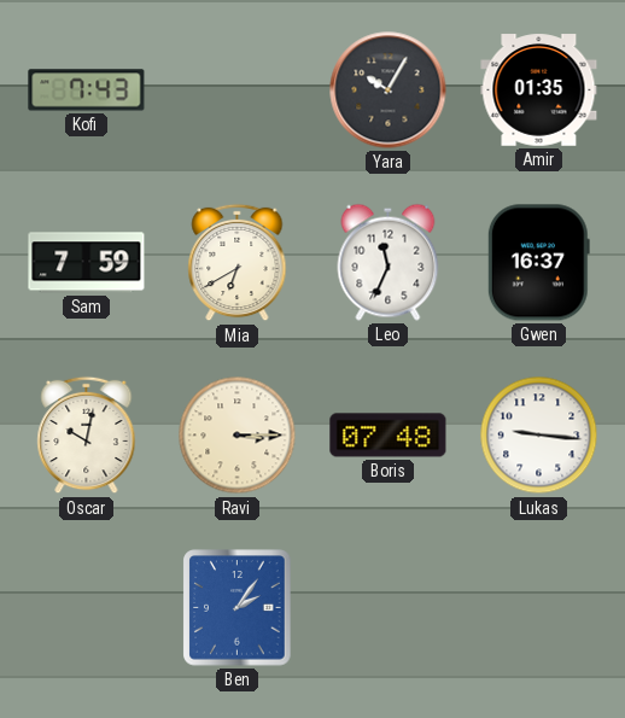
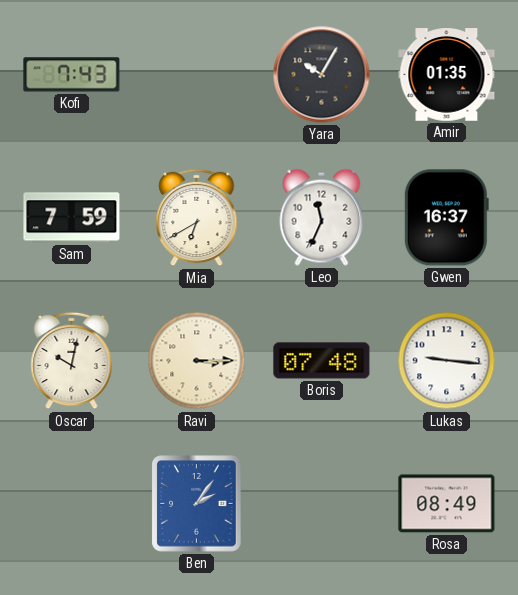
Rosa: none -> 08:49 (447, 504)
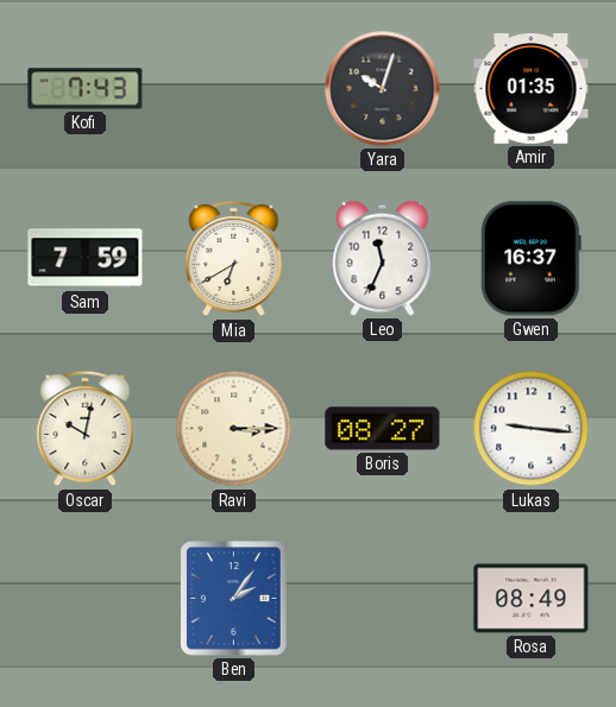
Yara: 10:05 -> 10:03 (383, 89)
Boris: 07:48 -> 08:27 (383, 429)
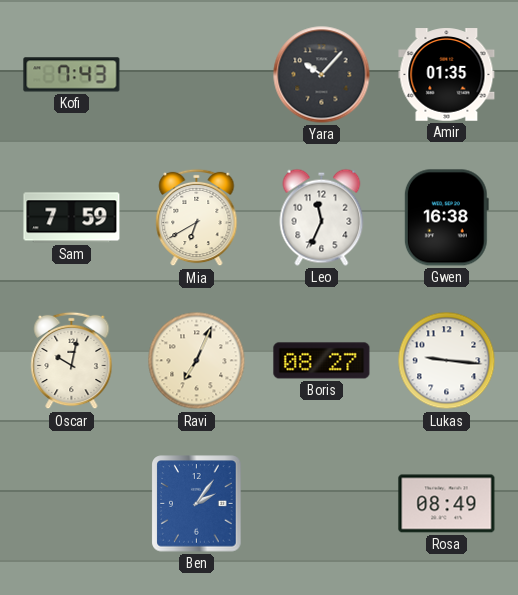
Yara: 10:03 -> 10:07 (322, 75)
Gwen: 16:37 -> 16:38 (446, 218)
Ravi: 3:15 -> 7:04 (197, 361)
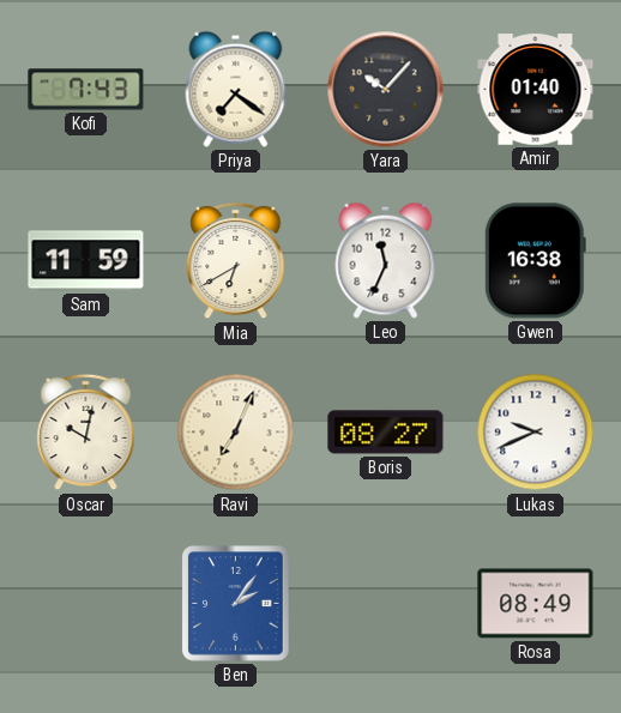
Priya: none -> 7:21 (236, 89)
Amir: 01:35 -> 01:40 (536, 90)
Sam: 7:59 -> 11:59 (86, 261)
Lukas: 9:16 -> 9:41 (536, 433)
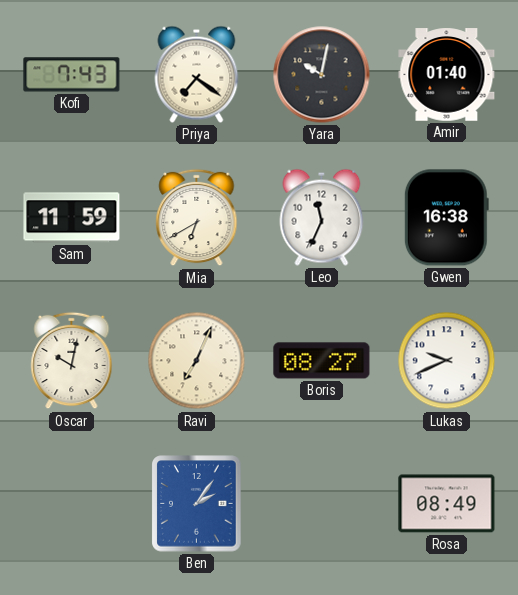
Yara: 10:07 -> 10:02 (322, 75)
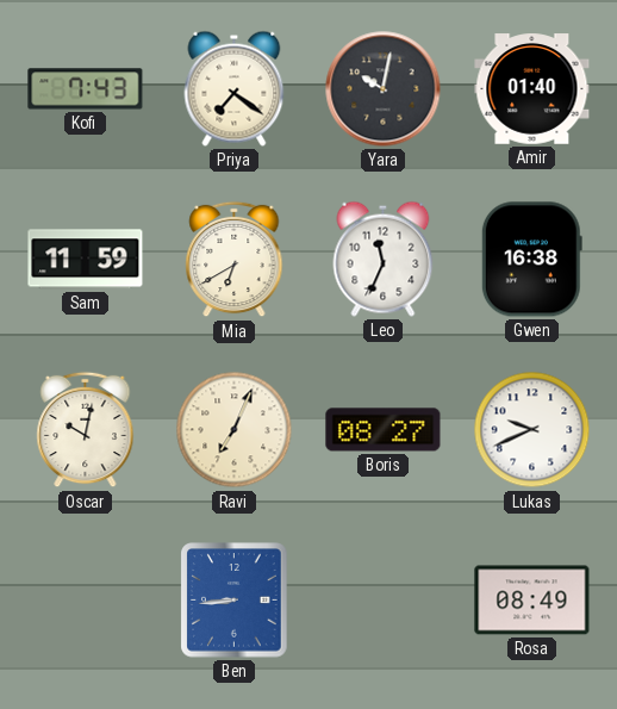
Ben: 2:06 -> 8:44 (235, 601)
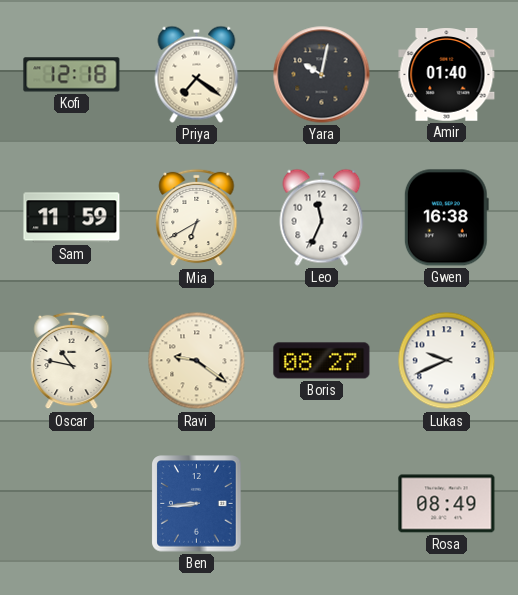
Kofi: 7:43 -> 12:18 (72, 75)
Oscar: 10:02 -> 10:47 (72, 361)
Ravi: 7:04 -> 9:21 (197, 361)
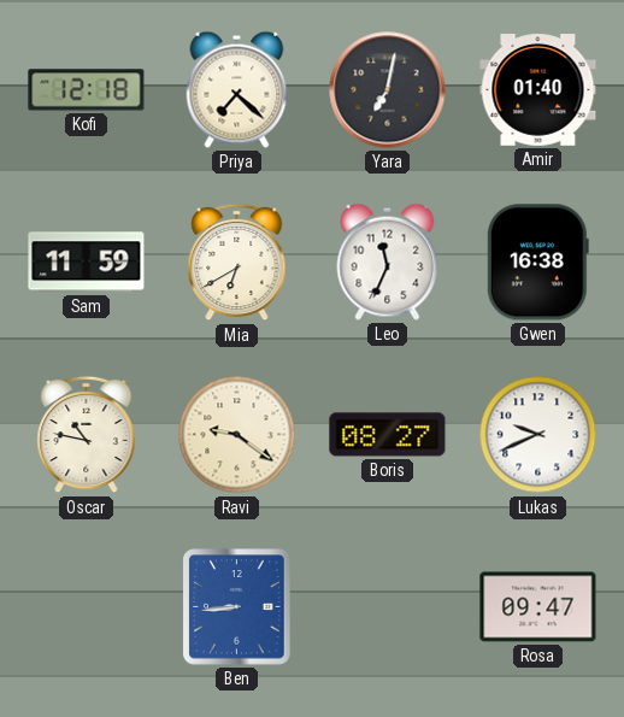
Priya: 7:21 -> 7:22 (237, 89)
Yara: 10:02 -> 7:02 (388, 90)
Rosa: 08:49 -> 09:47 (538, 607)
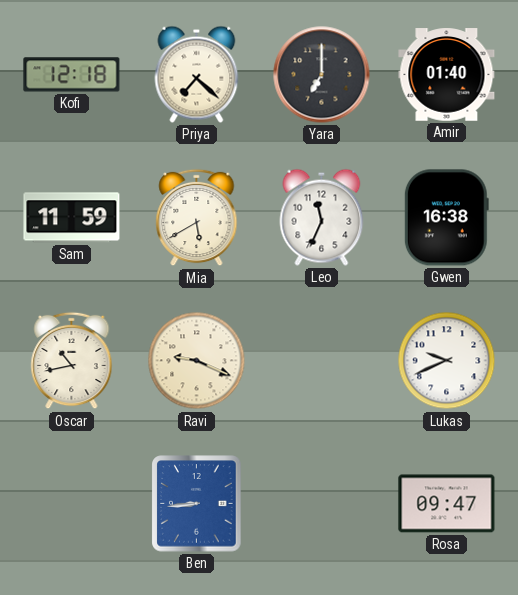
Yara: 7:02 -> 7:00 (322, 75)
Mia: 6:40 -> 5:40 (197, 218)
Oscar: 10:47 -> 10:43 (72, 361)
Ravi: 9:21 -> 9:19 (197, 361)
Boris: 08:27 -> none (388, 435)
